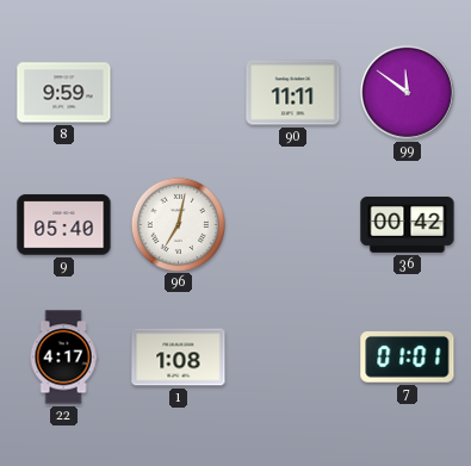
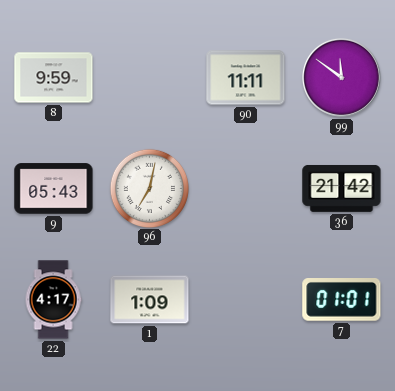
9: 05:40 -> 05:43 (54, 189)
36: 00:42 -> 21:42 (342, 188)
1: 1:08 -> 1:09 (150, 300)
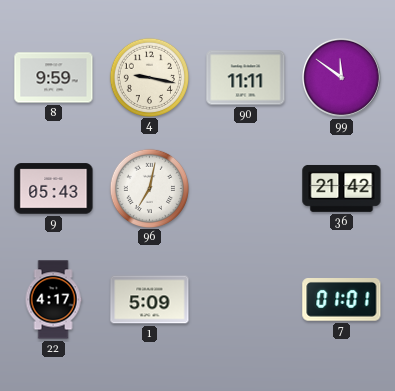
4: none -> 9:17 (149, 77)
1: 1:09 -> 5:09 (150, 300)
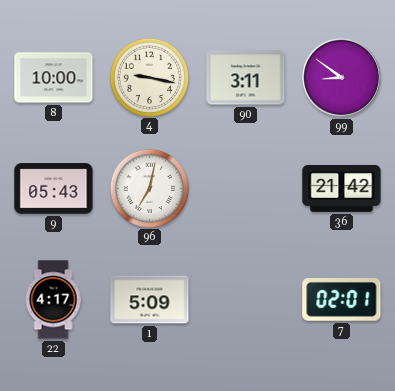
8: 9:59 -> 10:00 (54, 78)
90: 11:11 -> 3:11 (246, 78)
99: 11:51 -> 8:51 (341, 77)
7: 01:01 -> 02:01 (342, 300)
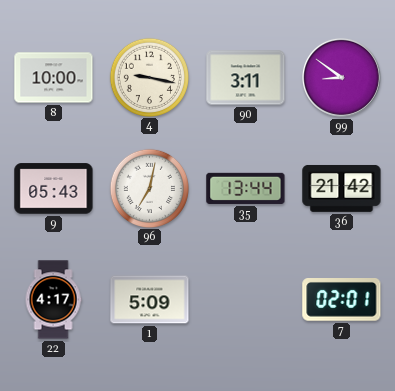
35: none -> 13:44 (246, 188)
